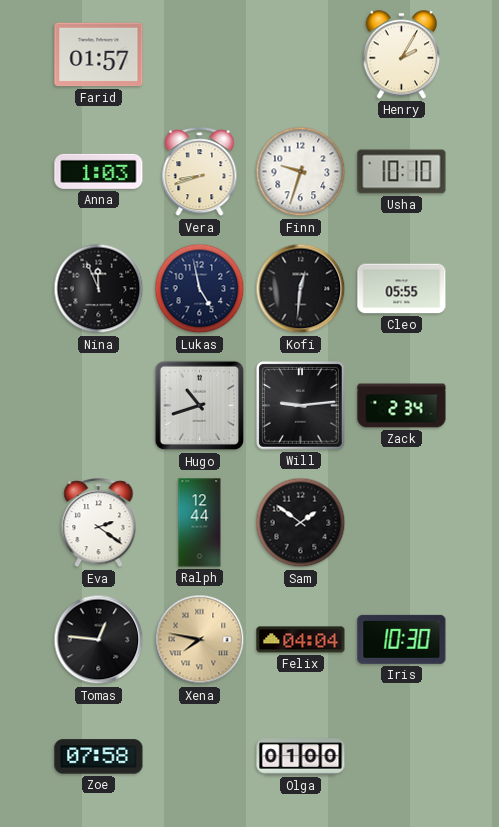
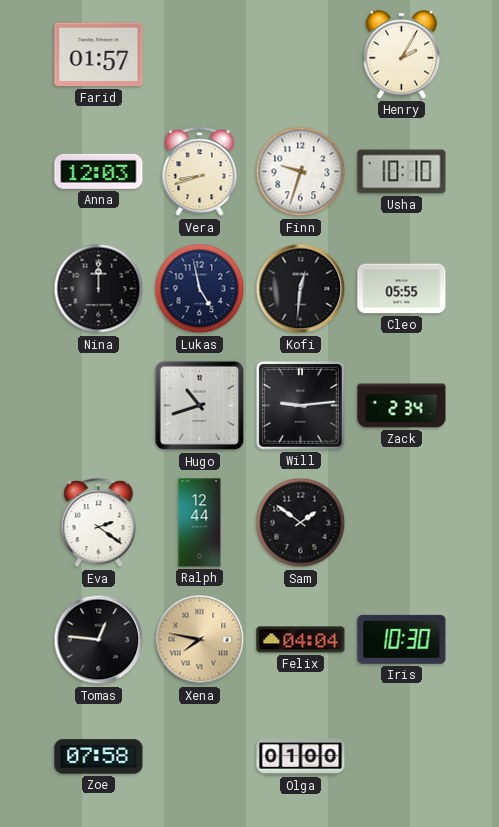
Anna: 1:03 -> 12:03 (99, 171)
Nina: 11:56 -> 12:00 (99, 289)
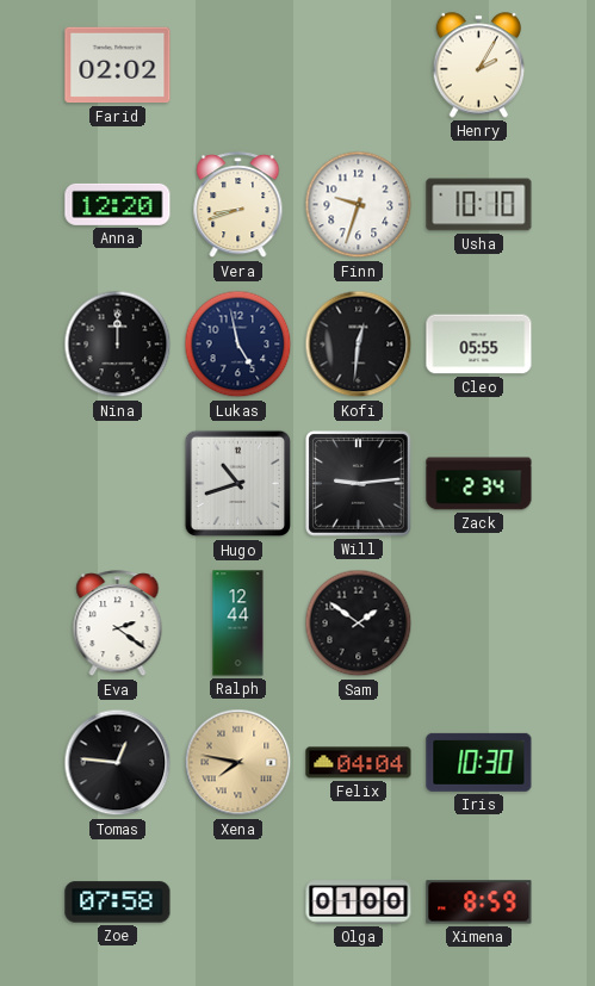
Farid: 01:57 -> 02:02 (118, 66)
Anna: 12:03 -> 12:20 (118, 204)
Ximena: none -> 8:59 (479, 903)
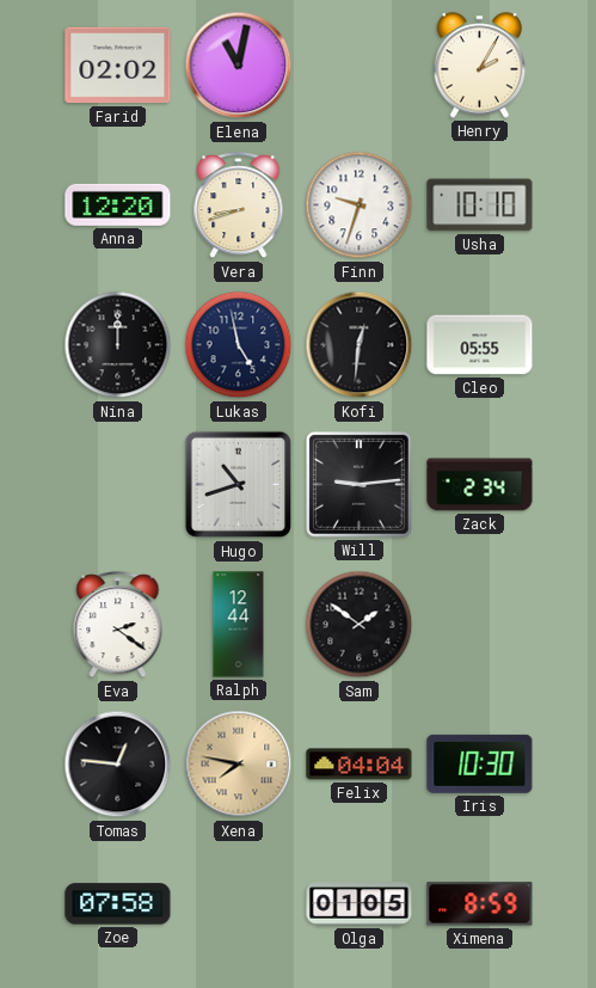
Elena: none -> 11:02 (239, 66)
Olga: 01:00 -> 01:05 (360, 904)
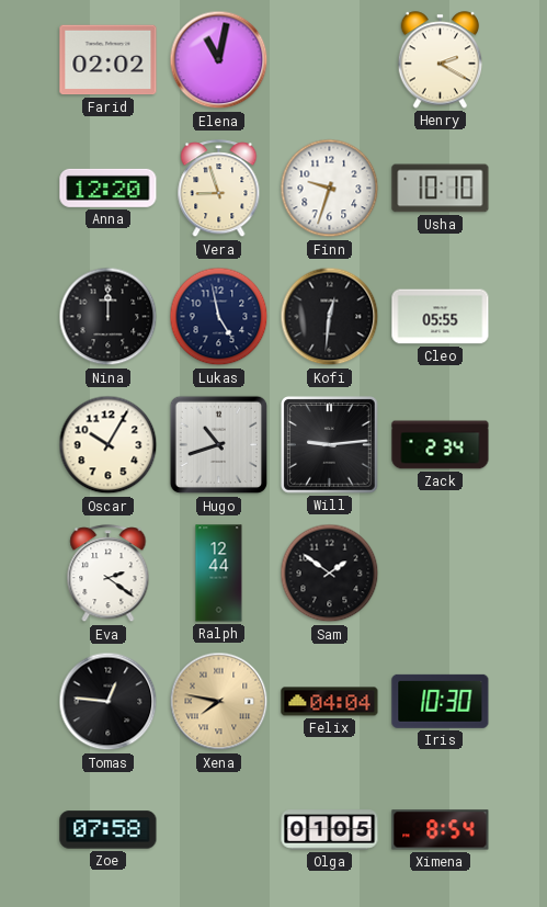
Henry: 2:05 -> 2:20 (441, 60)
Vera: 8:42 -> 8:57 (219, 189)
Oscar: none -> 10:05 (109, 445)
Ximena: 8:59 -> 8:54 (441, 830)
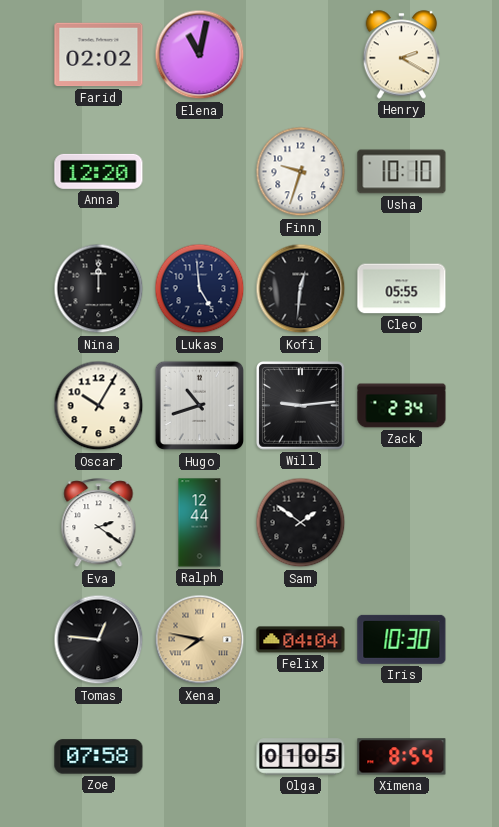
Vera: 8:57 -> none (219, 189)
Lukas: 4:58 -> 4:59 (200, 289)
